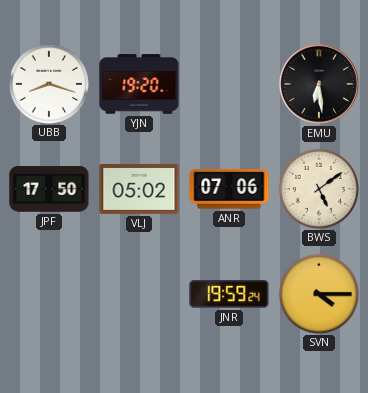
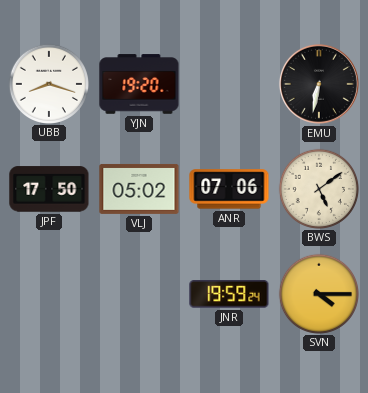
EMU: 6:29 -> 6:32 (319, 84)
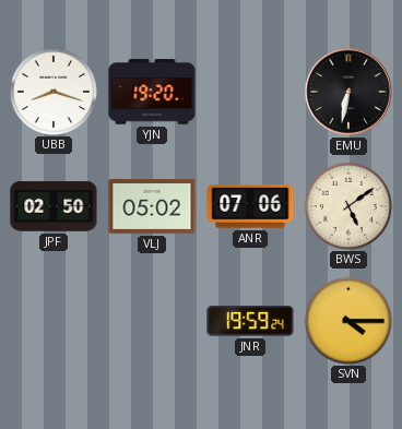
JPF: 17:50 -> 02:50 (54, 206)
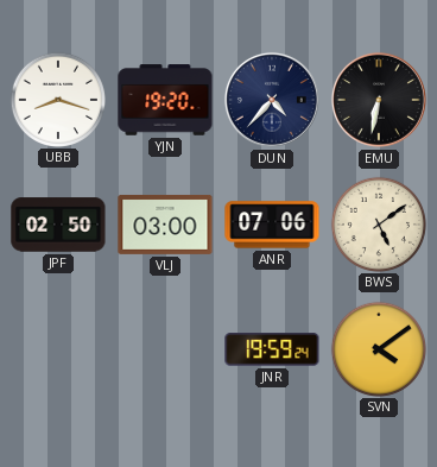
DUN: none -> 4:37 (272, 100)
VLJ: 05:02 -> 03:00 (165, 225)
SVN: 4:15 -> 4:09 (378, 348)
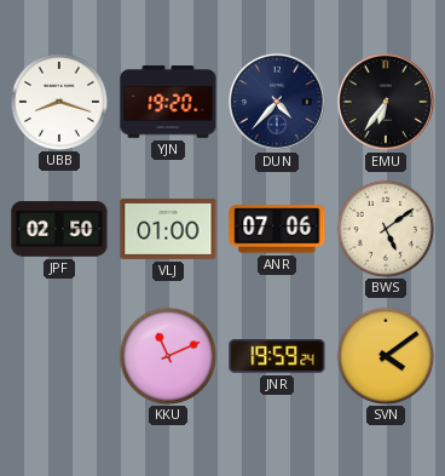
EMU: 6:32 -> 6:36 (386, 102)
VLJ: 03:00 -> 01:00 (168, 229)
KKU: none -> 11:11 (167, 355)
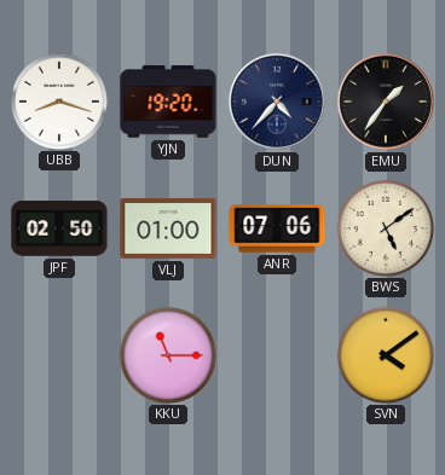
EMU: 6:36 -> 1:36 (386, 102)
KKU: 11:11 -> 11:15 (167, 354)
JNR: 19:59 -> none (277, 356)
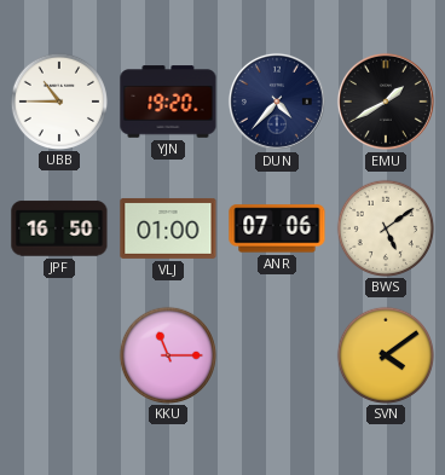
UBB: 8:18 -> 10:45 (58, 100)
EMU: 1:36 -> 1:40 (386, 102)
JPF: 02:50 -> 16:50 (59, 228)
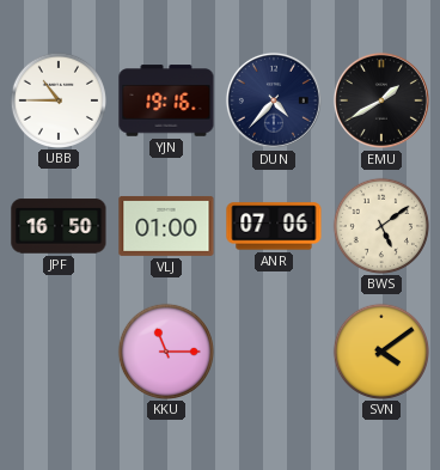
YJN: 19:20 -> 19:16 (166, 100)
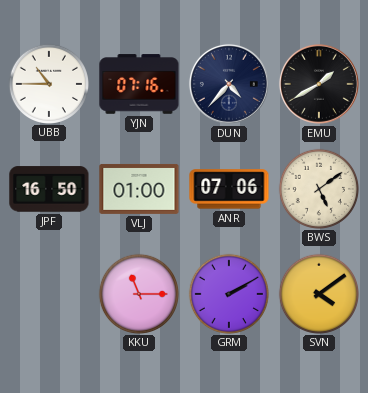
YJN: 19:16 -> 07:16 (139, 84)
GRM: none -> 2:10 (228, 293)
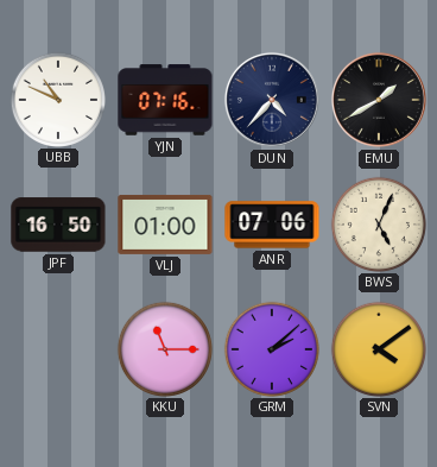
UBB: 10:45 -> 10:49 (57, 99)
BWS: 5:09 -> 5:04 (378, 223)
GRM: 2:10 -> 2:08 (271, 348)
